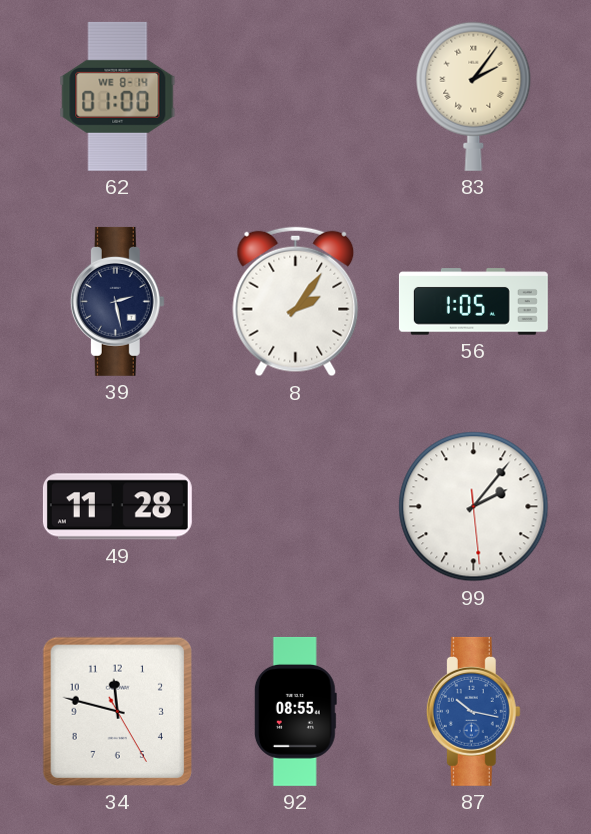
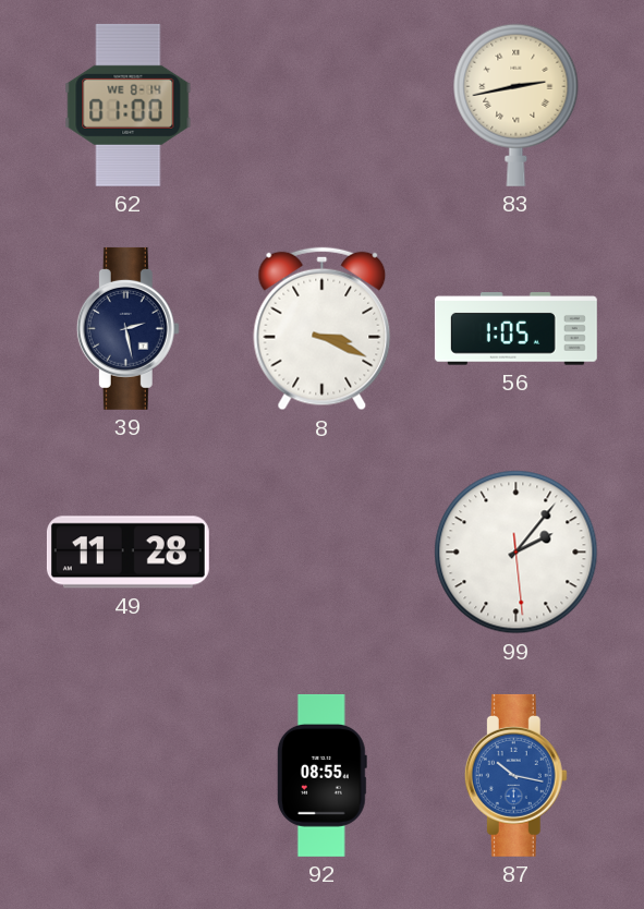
83: 2:06 -> 2:43 (517, 105)
8: 2:06 -> 3:19 (323, 329)
34: 11:47 -> none (117, 711)
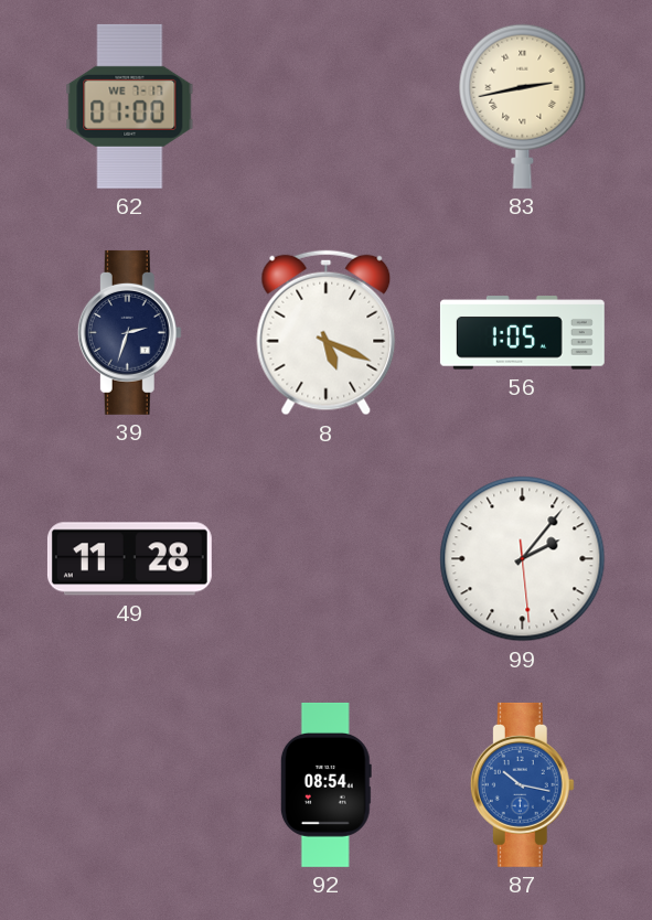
62 date: WE 8-14 -> WE 7-17 (130, 106)
39: 2:28 -> 2:33 (129, 332)
8: 3:19 -> 5:19 (327, 333)
92: 08:55 -> 08:54 (325, 784)
